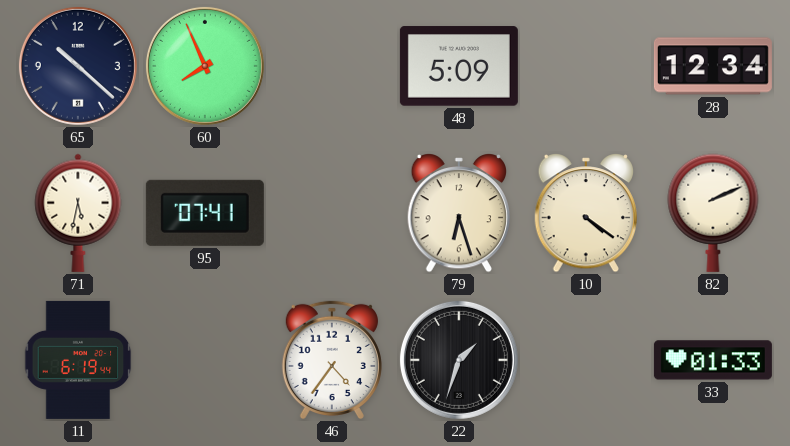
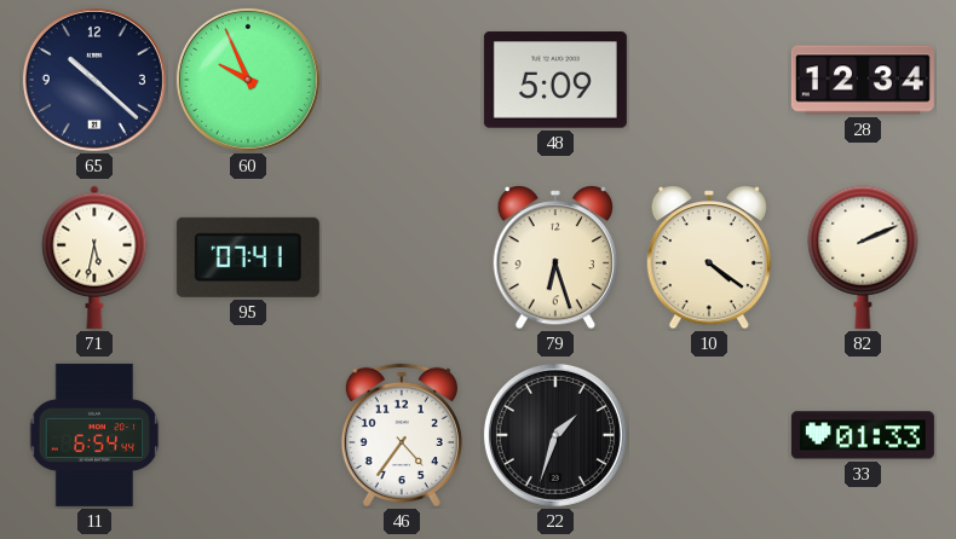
60: 7:56 -> 9:56 (248, 80)
11: 6:19 -> 6:54 (94, 435)
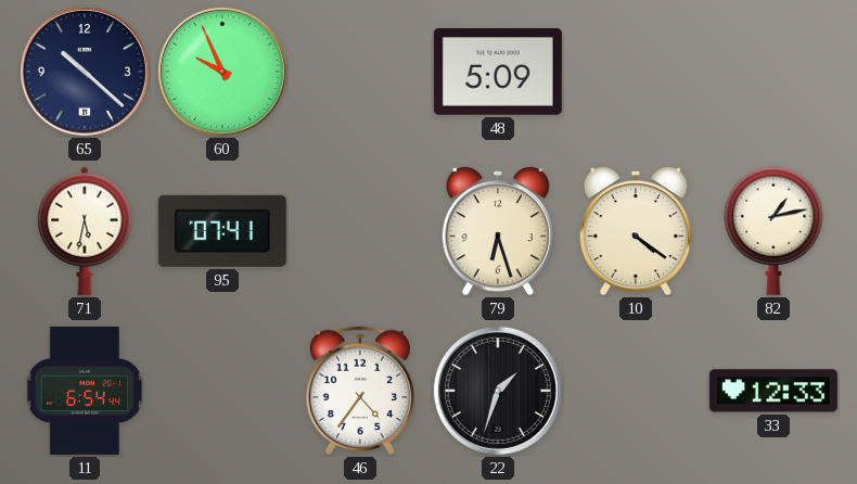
28: 12:34 -> none (863, 80)
82: 2:11 -> 1:13 (773, 231)
33: 01:33 -> 12:33 (773, 391)
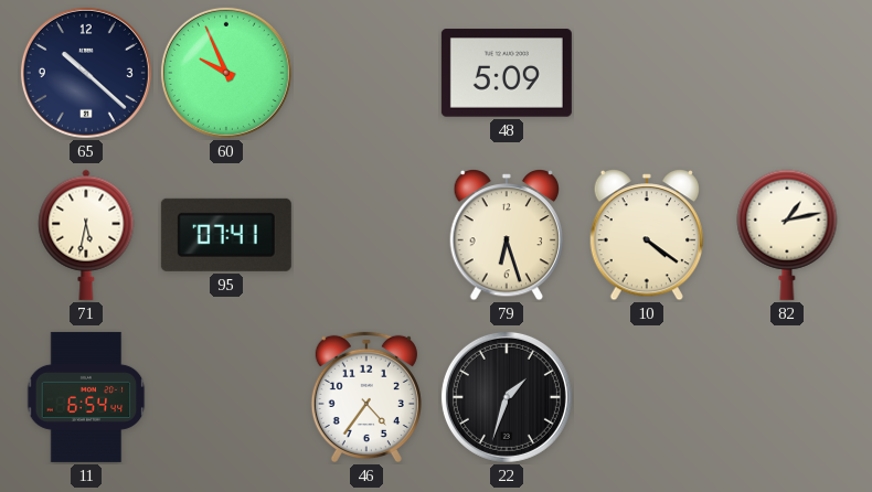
33: 12:33 -> none (773, 391)
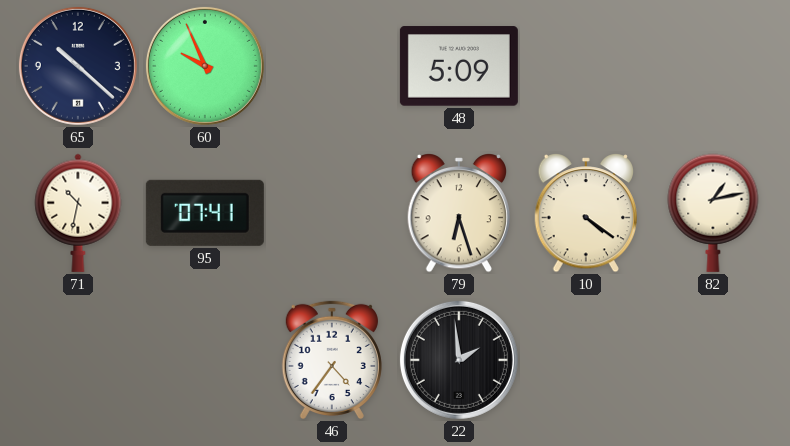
71: 5:32 -> 10:32 (78, 213)
11: 6:54 -> none (86, 397)
22: 1:33 -> 1:59 (459, 360)
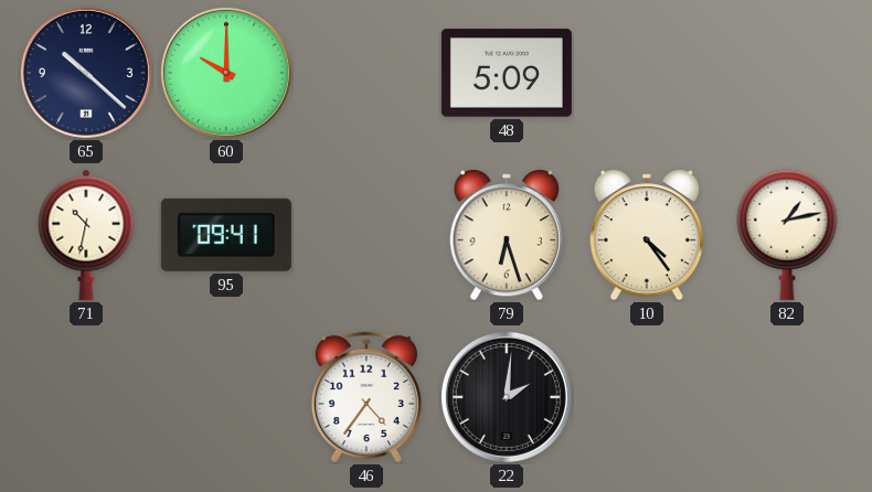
60: 9:56 -> 10:00 (226, 73)
95: 07:41 -> 09:41 (226, 235)
10: 4:21 -> 4:24 (646, 236)
22: 1:59 -> 2:01 (507, 397)
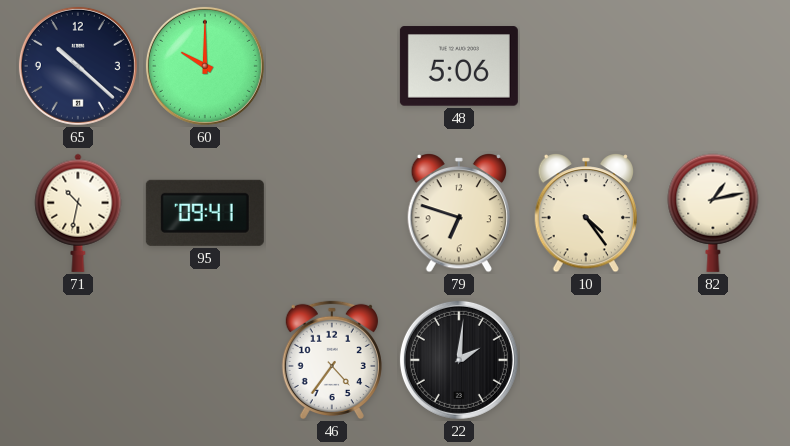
48: 5:09 -> 5:06 (459, 66)
79: 6:27 -> 6:48 (458, 214)
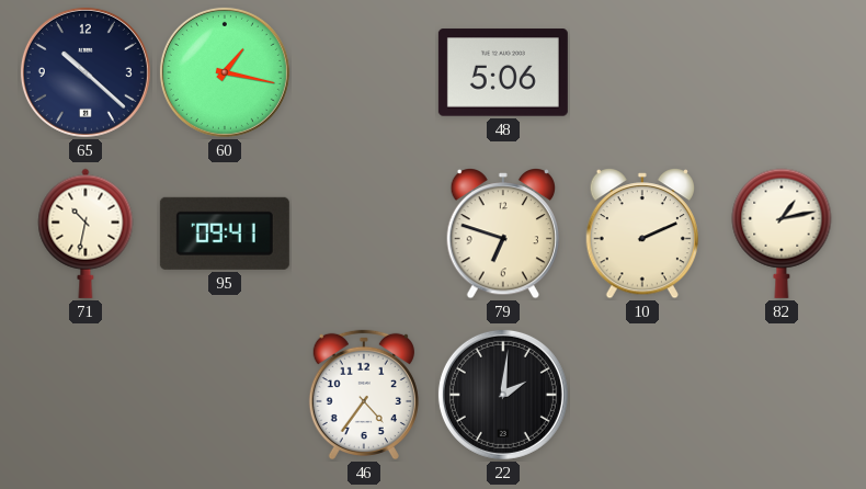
60: 10:00 -> 1:17 (225, 72)
10: 4:24 -> 2:11 (641, 235)
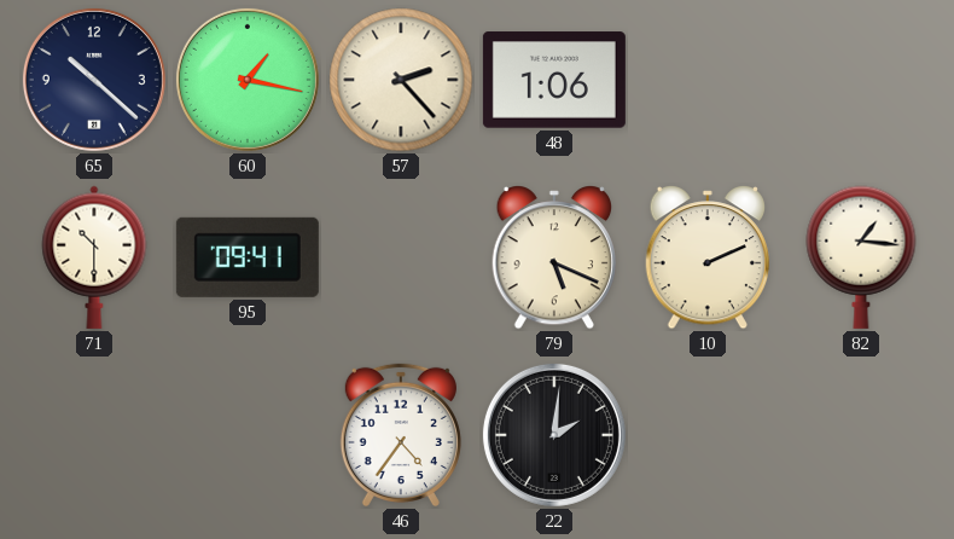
57: none -> 2:23 (401, 80)
48: 5:06 -> 1:06 (554, 80)
71: 10:32 -> 10:30 (94, 257)
79: 6:48 -> 5:19 (553, 259)
82: 1:13 -> 1:16 (861, 257)
